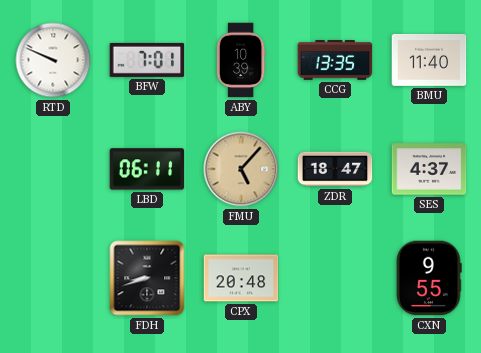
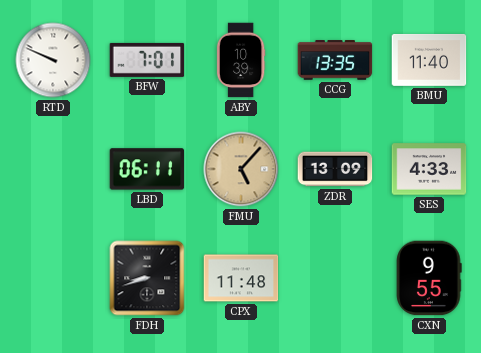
ZDR: 18:47 -> 13:09 (335, 169)
SES: 4:37 -> 4:33 (429, 169)
CPX: 20:48 -> 11:48 (241, 278)
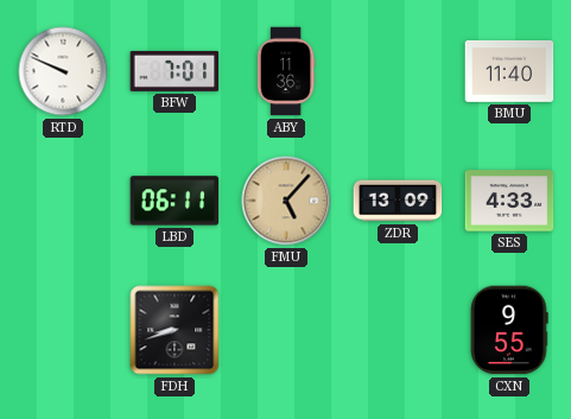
ABY: 10:39 -> 11:36 (286, 71)
CCG: 13:35 -> none (335, 60)
CPX: 11:48 -> none (241, 278)
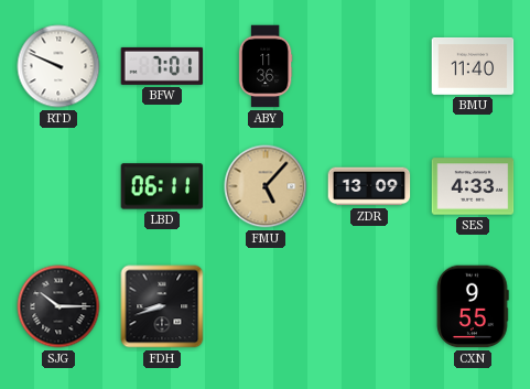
SJG: none -> 10:15 (58, 306)
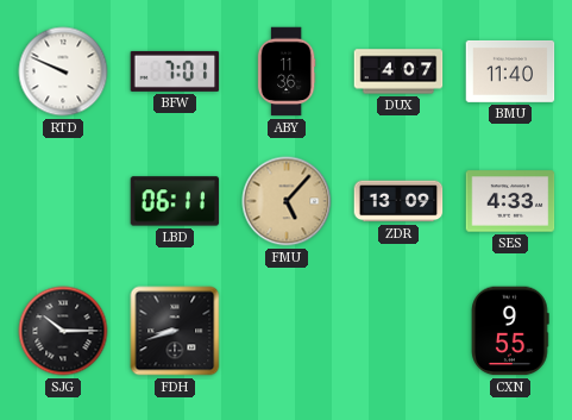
DUX: none -> 4:07 (398, 71)
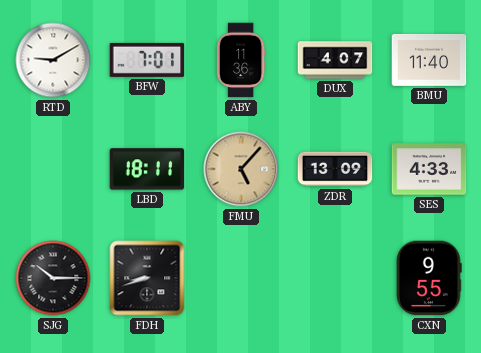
RTD: 9:49 -> 9:10 (53, 60)
LBD: 06:11 -> 18:11 (147, 169)
